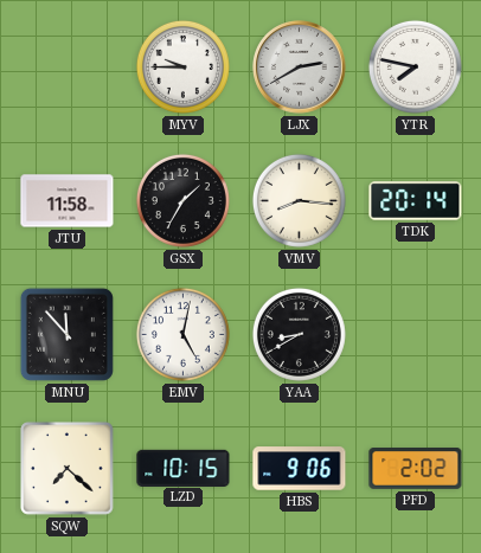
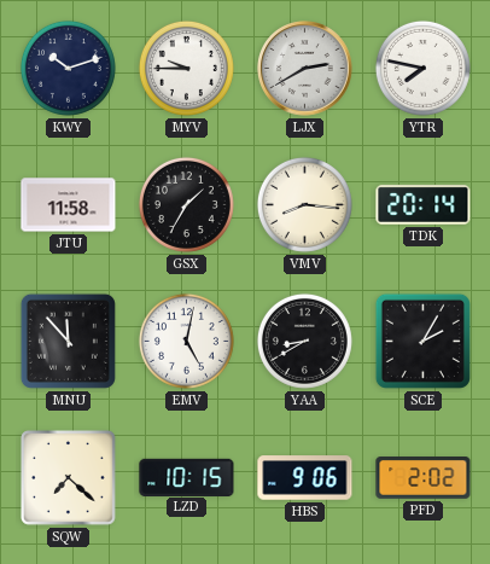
KWY: none -> 10:12 (68, 68)
SCE: none -> 2:05 (422, 341)
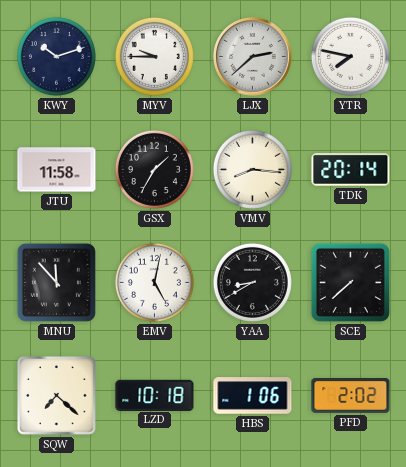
LJX: 2:40 -> 2:38 (253, 57)
SCE: 2:05 -> 7:38 (350, 282)
LZD: 10:15 -> 10:18 (155, 395)
HBS: 9:06 -> 1:06 (253, 396)
